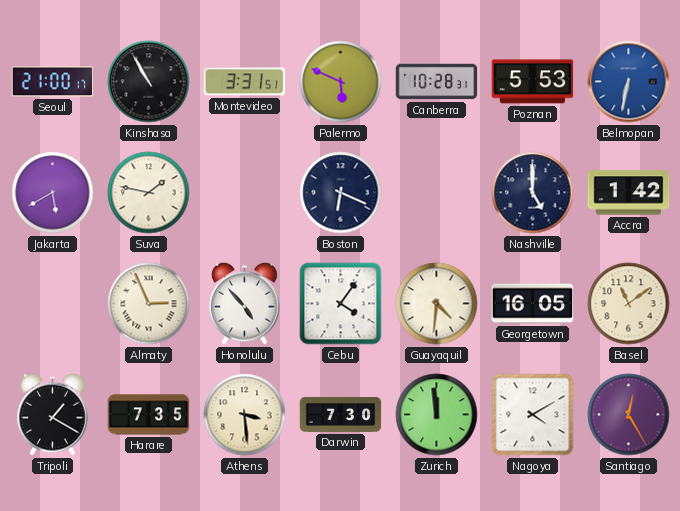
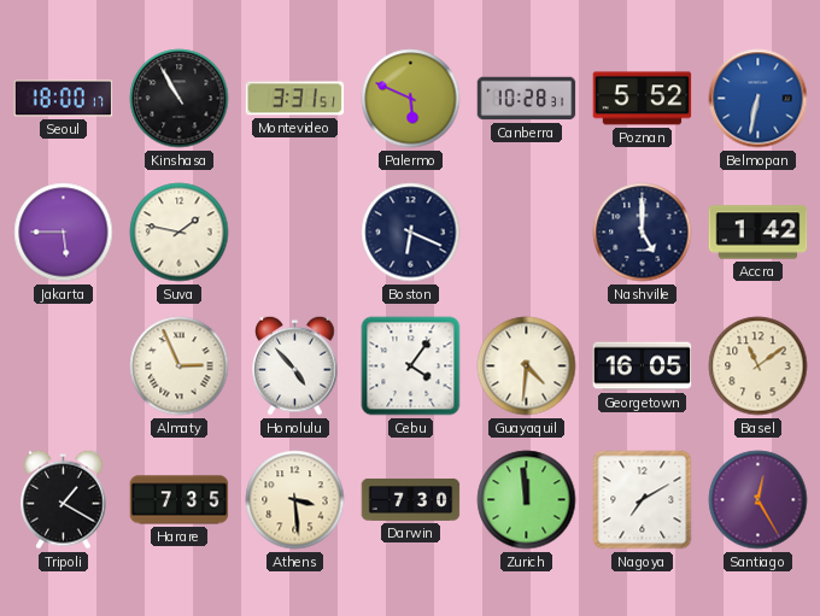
Seoul: 21:00 -> 18:00 (64, 99)
Poznan: 5:53 -> 5:52 (643, 99)
Jakarta: 5:40 -> 5:45 (64, 233)
Nagoya: 4:10 -> 7:10 (643, 500)
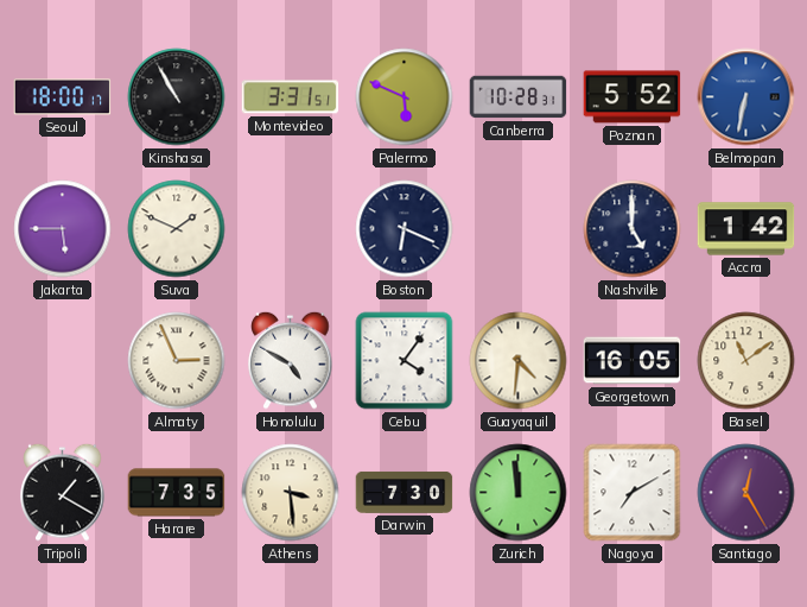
Suva: 1:47 -> 1:49 (177, 229)
Honolulu: 4:53 -> 4:50 (291, 360)
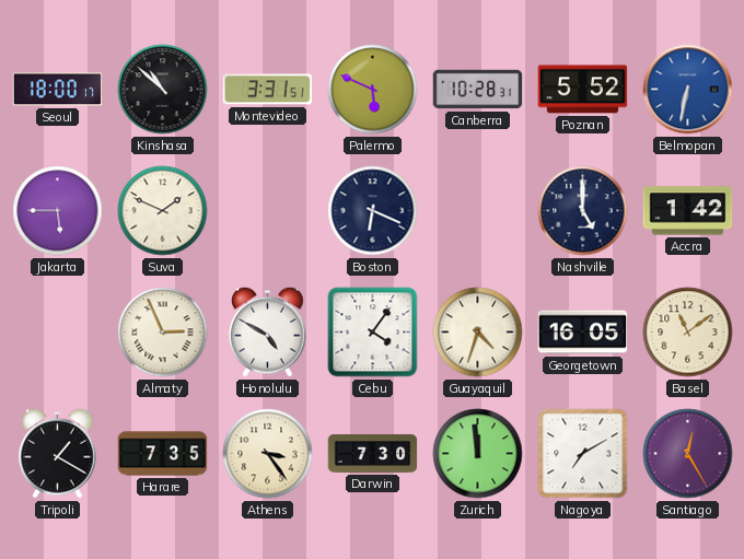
Kinshasa: 10:55 -> 10:52 (163, 90)
Guayaquil: 4:31 -> 4:33 (478, 333)
Athens: 3:29 -> 3:24 (268, 454)
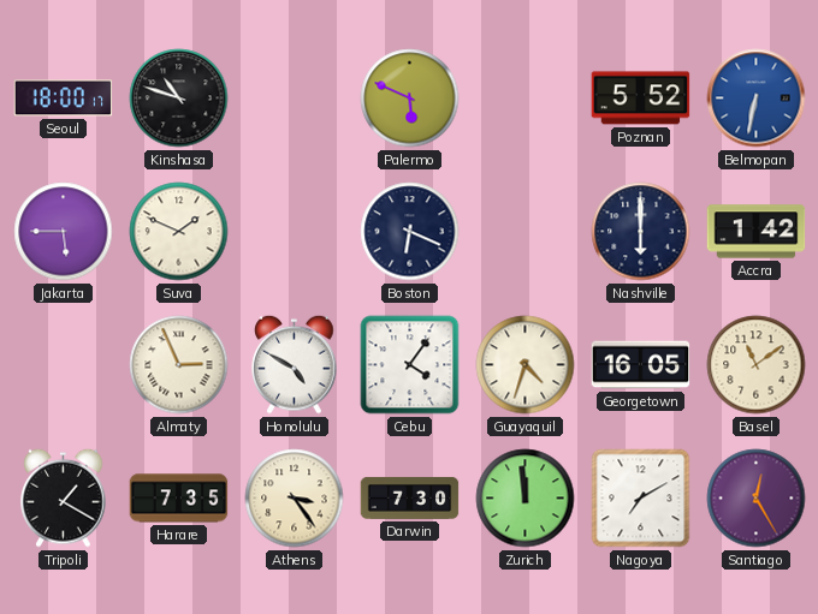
Kinshasa: 10:52 -> 10:48 (179, 99)
Montevideo: 3:31 -> none (268, 90)
Canberra: 10:28 -> none (478, 90)
Nashville: 5:00 -> 6:00 (641, 232)
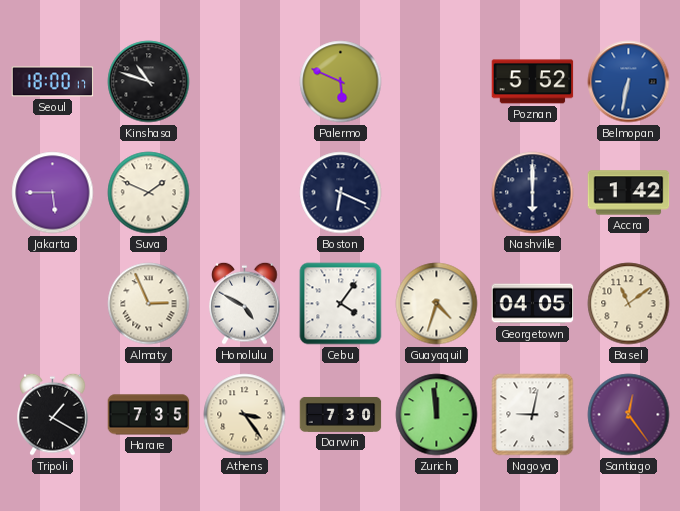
Georgetown: 16:05 -> 04:05 (533, 304)
Nagoya: 7:10 -> 9:02 (533, 415)
Santiago: 12:25 -> 12:24 (629, 415)
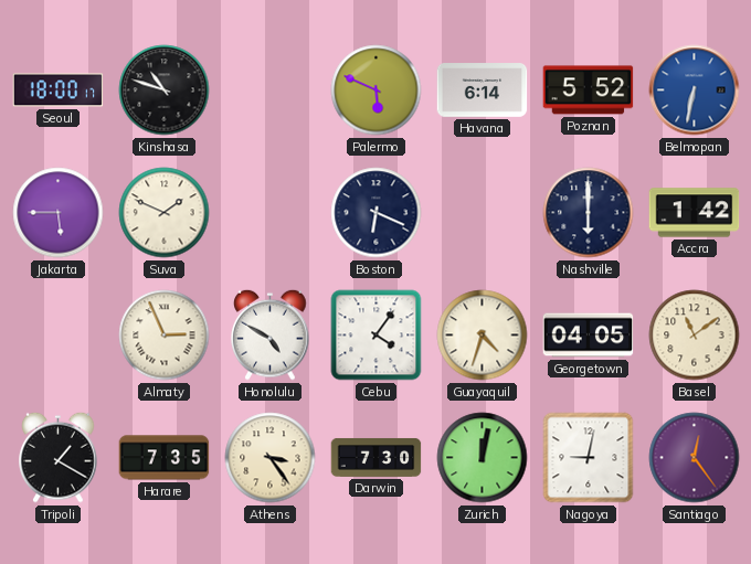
Havana: none -> 6:14 (483, 91)
Zurich: 11:59 -> 12:02 (483, 458)
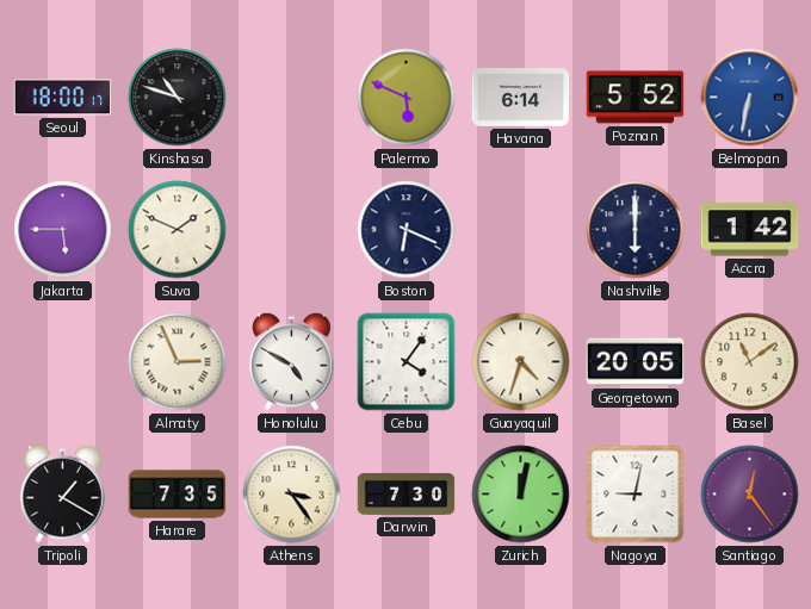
Georgetown: 04:05 -> 20:05 (636, 362)
